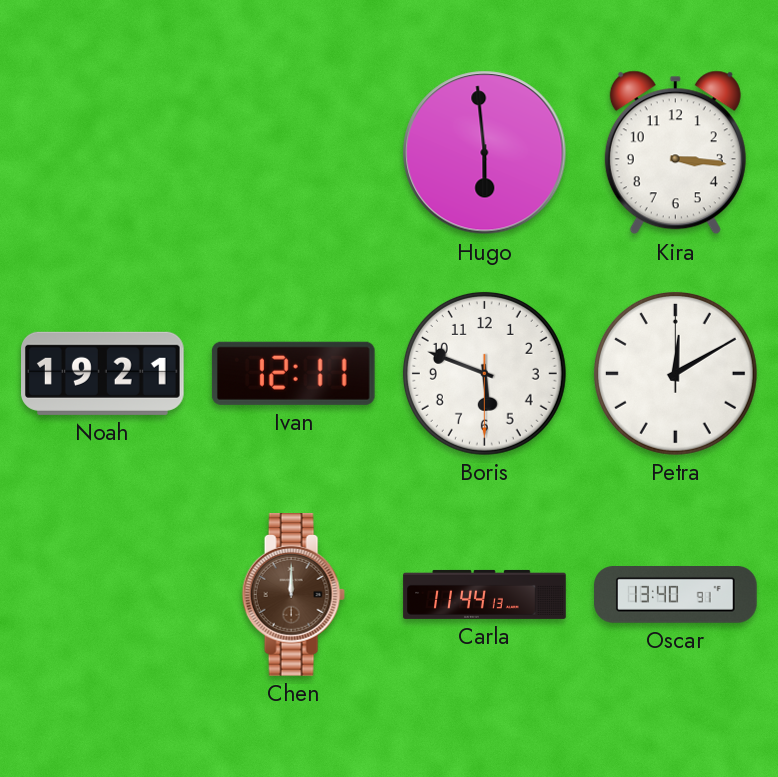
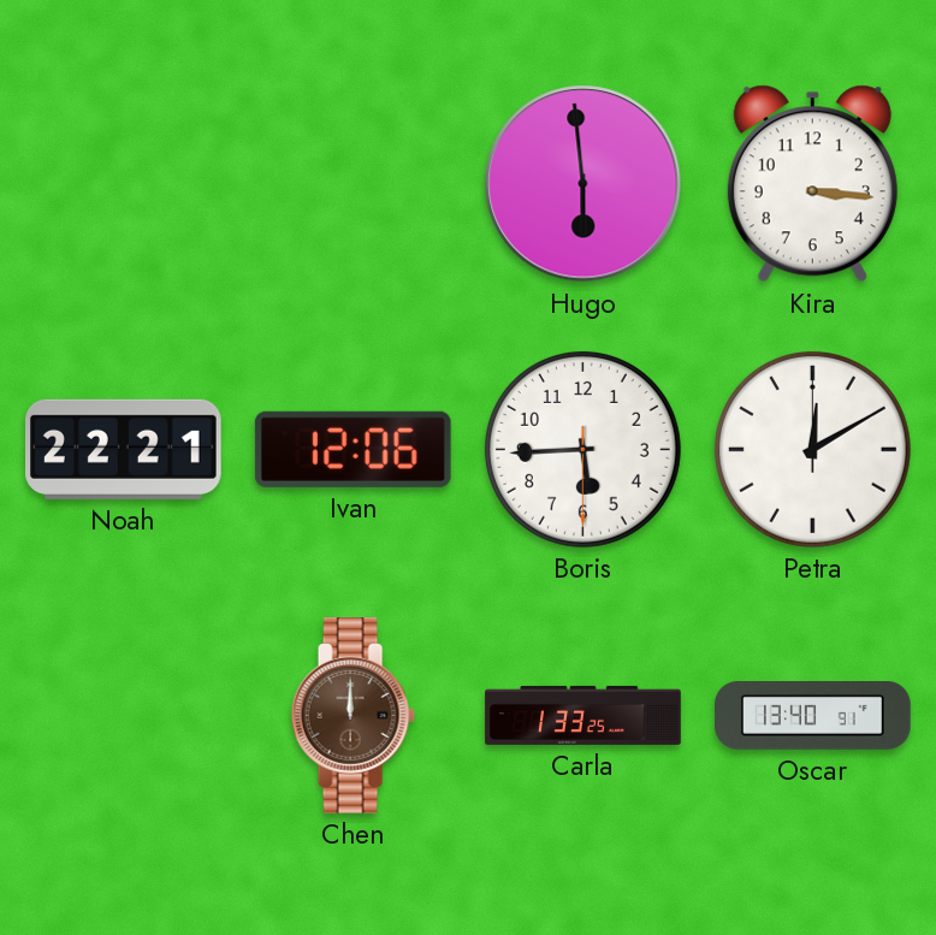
Noah: 19:21 -> 22:21 (124, 449)
Ivan: 12:11 -> 12:06 (353, 449)
Boris: 5:48 -> 5:44 (582, 449)
Carla: 11:44 -> 1:33 (583, 715)
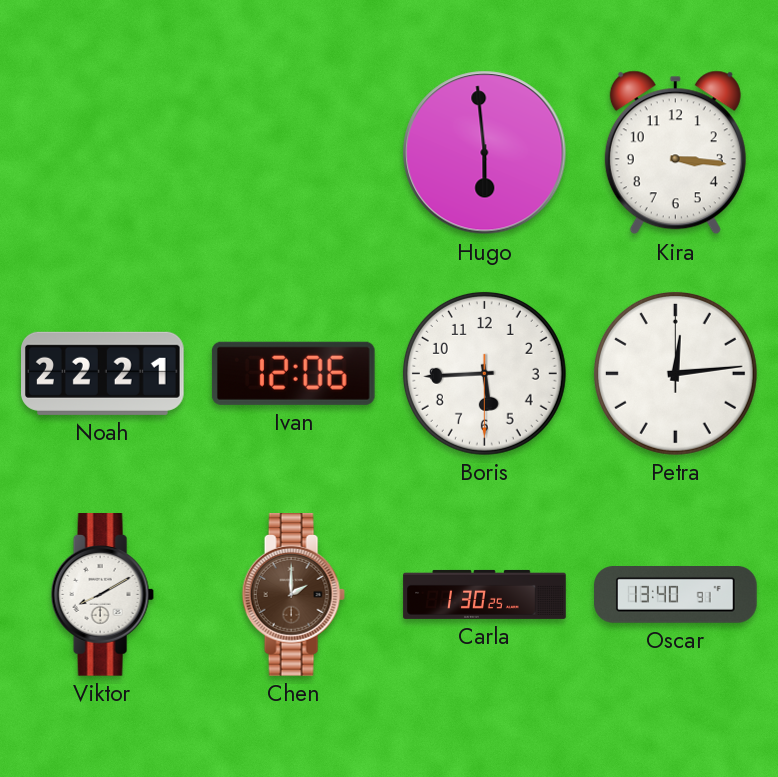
Petra: 12:10 -> 12:14 (675, 373)
Viktor: none -> 8:10 (102, 595)
Chen: 12:00 -> 2:00 (293, 595)
Carla: 1:33 -> 1:30 (485, 594)
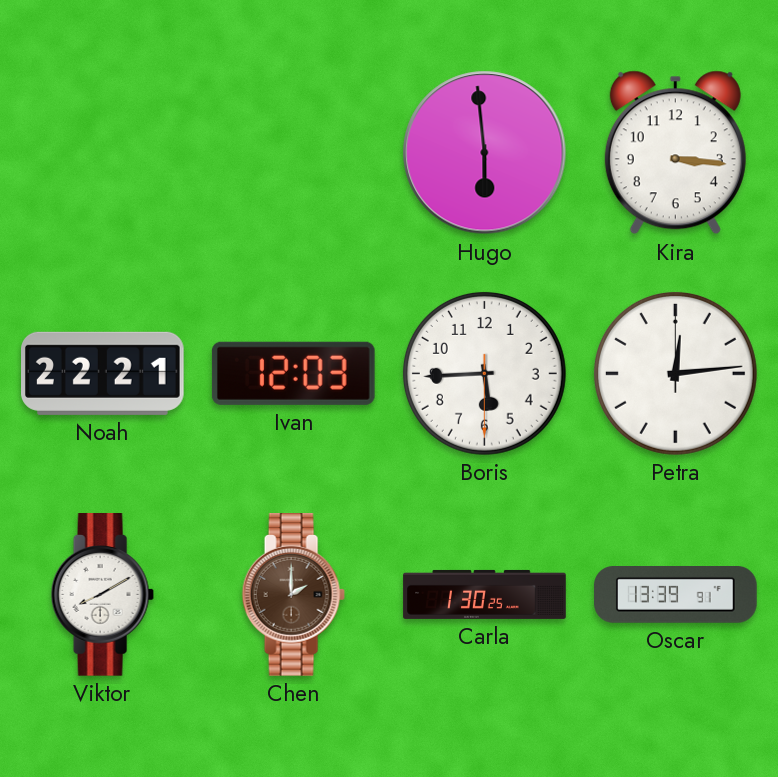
Ivan: 12:06 -> 12:03 (293, 373)
Oscar: 13:40 -> 13:39 (676, 595)
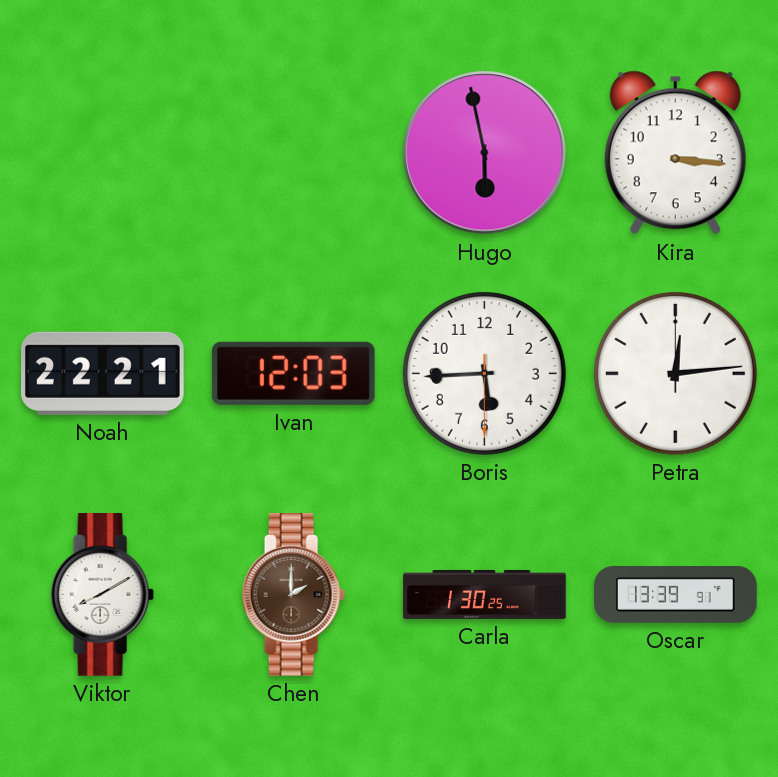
Hugo: 5:59 -> 5:58 (485, 153)
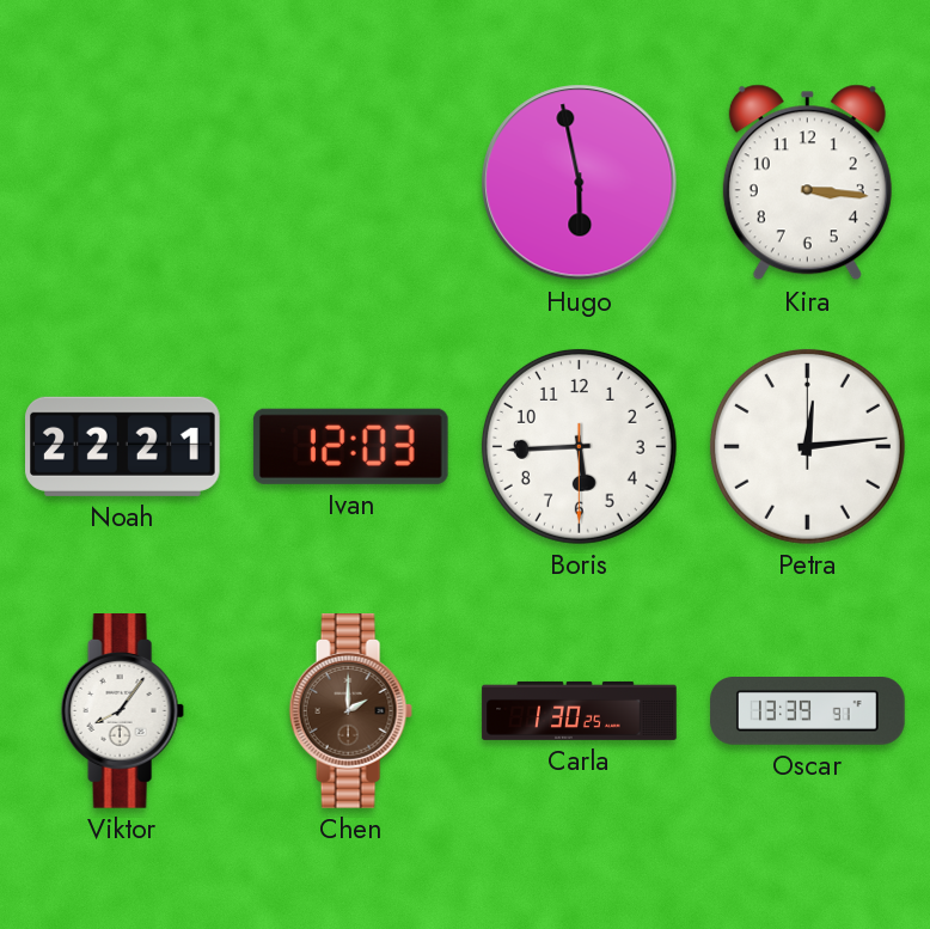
Viktor: 8:10 -> 8:06 (122, 711)
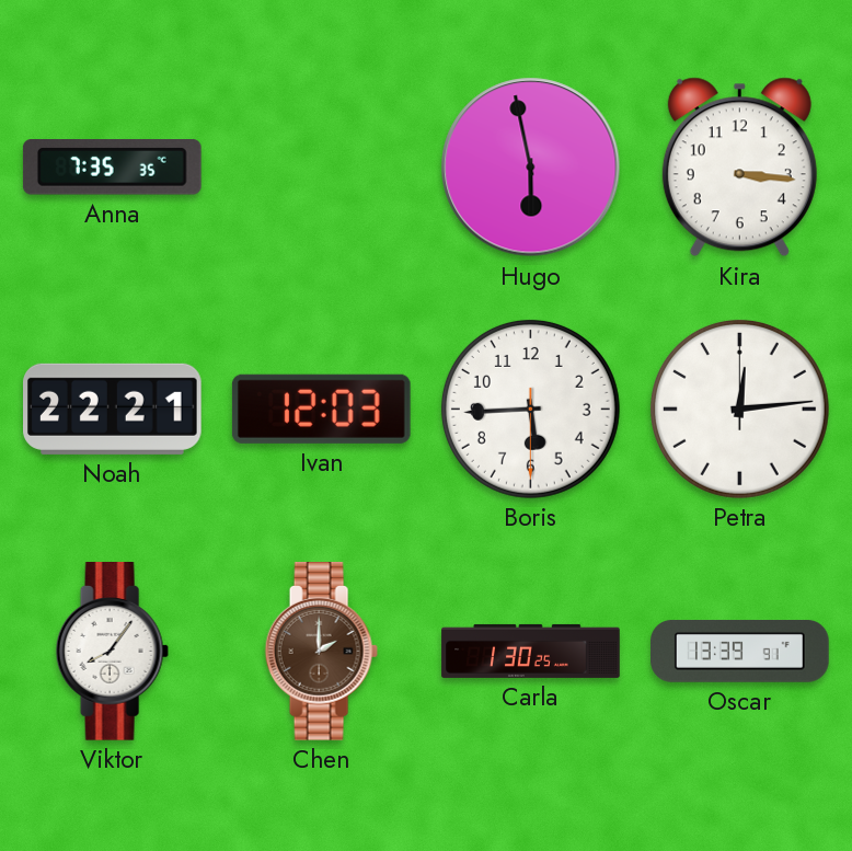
Anna: none -> 7:35 (112, 168)
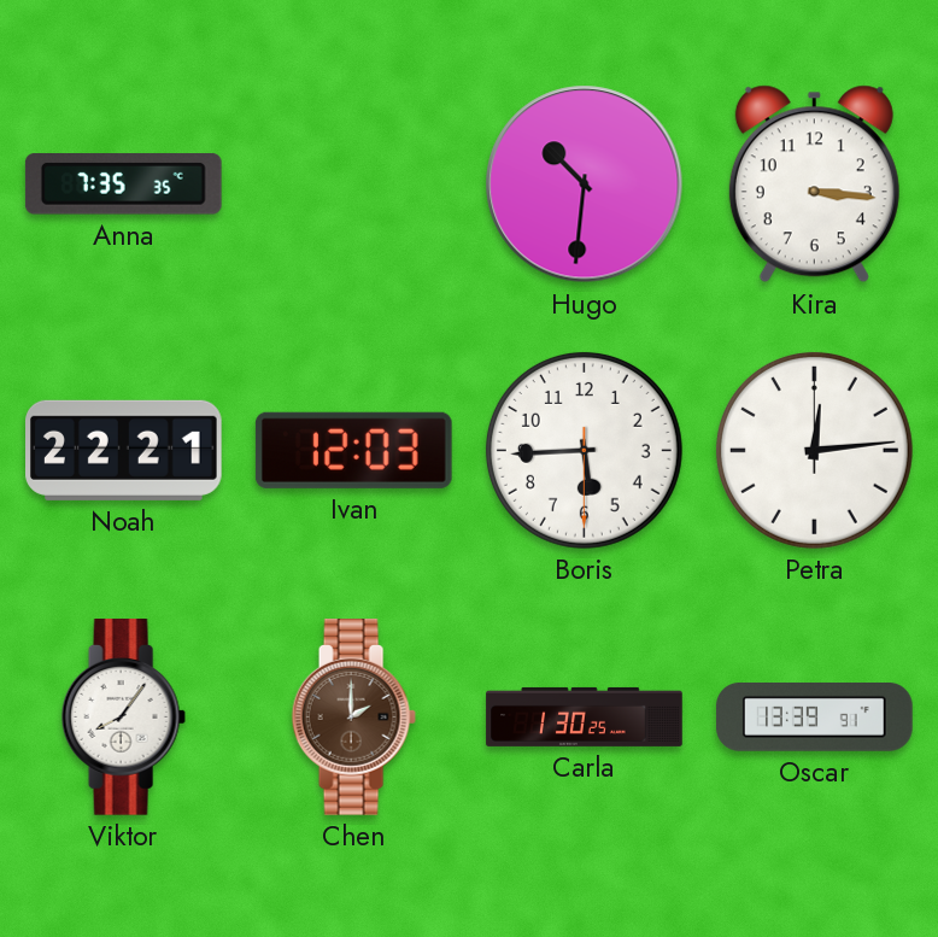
Hugo: 5:58 -> 10:31 (585, 185)
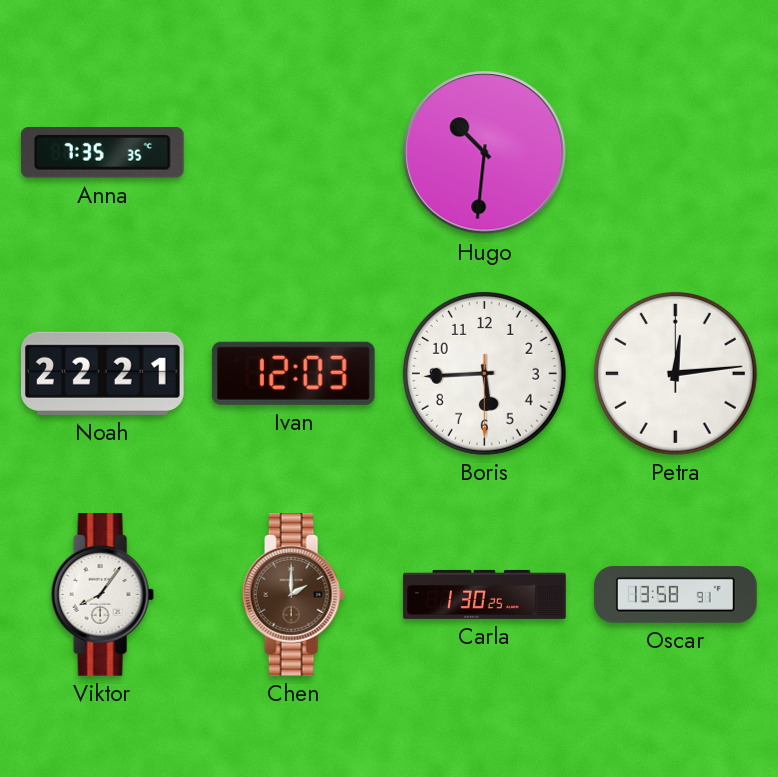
Kira: 3:16 -> none (814, 185)
Oscar: 13:39 -> 13:58 (676, 595)
